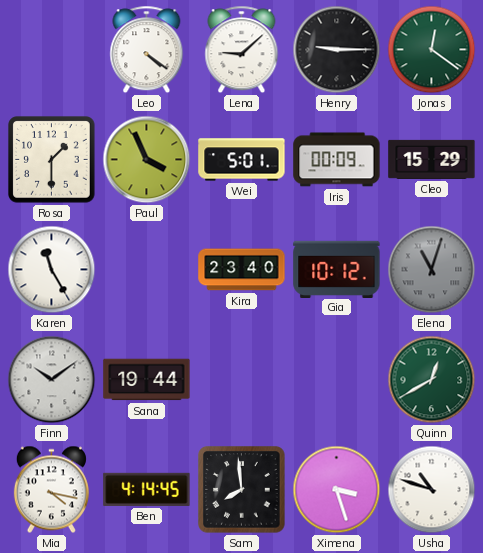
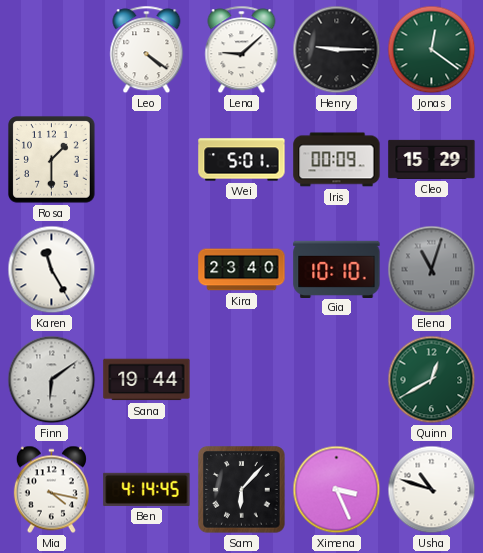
Paul: 3:56 -> none (147, 160)
Gia: 10:12 -> 10:10 (337, 269)
Finn: 10:09 -> 6:09 (52, 380)
Sam: 7:59 -> 6:07 (242, 490)
Ximena: 3:27 -> 3:26 (337, 490)
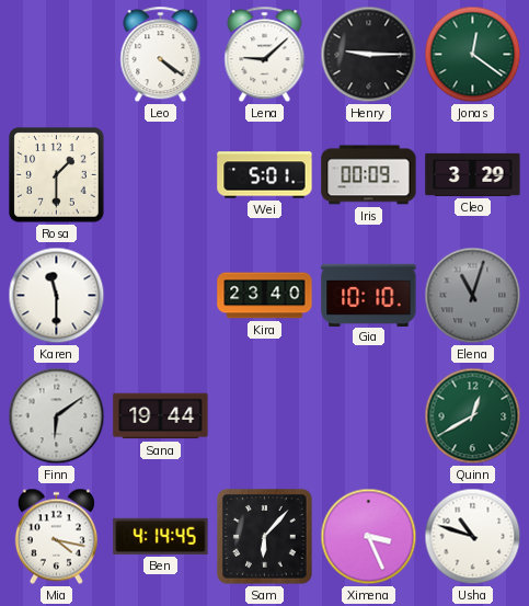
Cleo: 15:29 -> 3:29 (473, 174)
Karen: 11:25 -> 11:30 (57, 296)
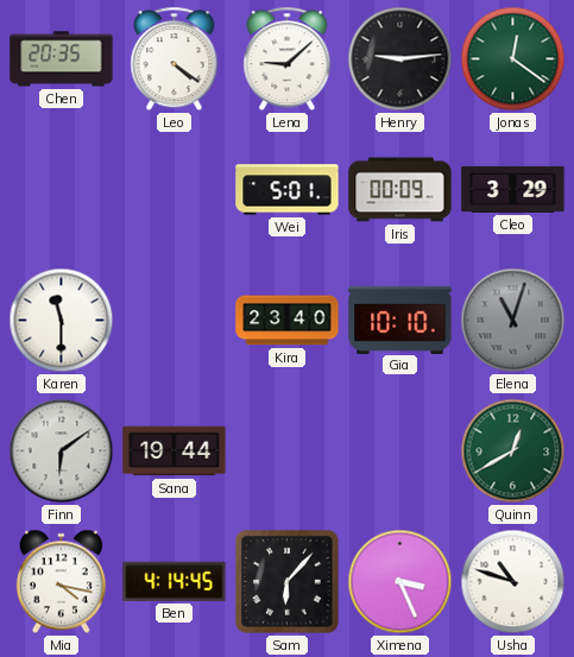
Chen: none -> 20:35 (62, 59)
Henry: 9:15 -> 9:14 (400, 59)
Rosa: 1:30 -> none (57, 175)
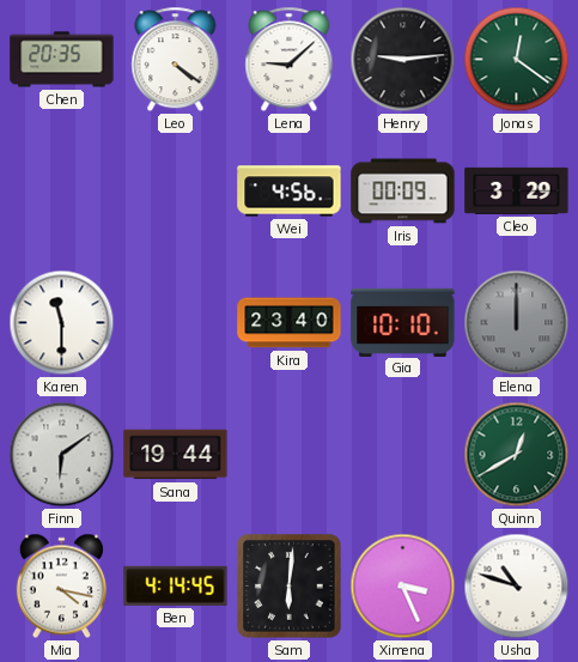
Wei: 5:01 -> 4:56 (290, 192)
Elena: 11:03 -> 12:00 (517, 323)
Sam: 6:07 -> 6:01 (290, 587)
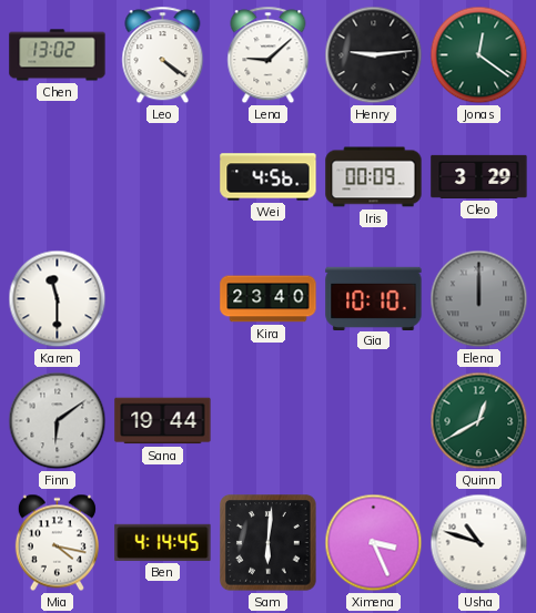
Chen: 20:35 -> 13:02 (58, 55)
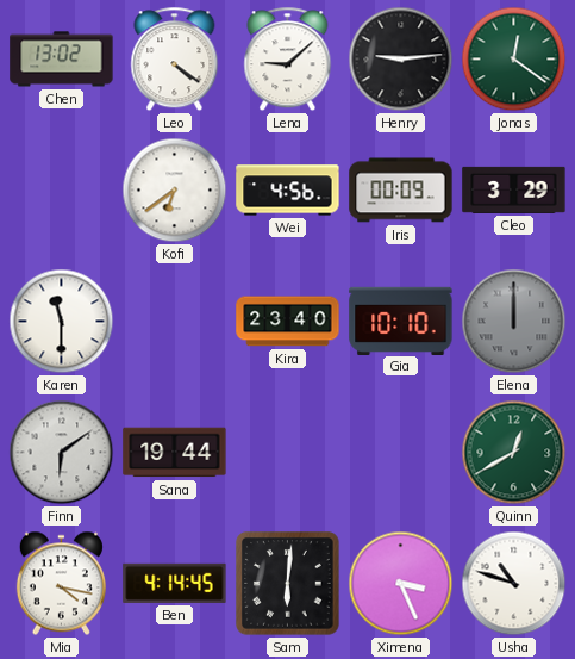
Kofi: none -> 6:39 (175, 191)
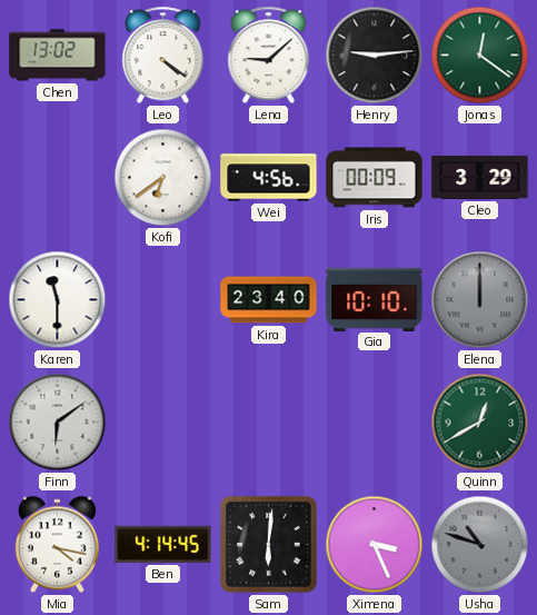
Sana: 19:44 -> none (175, 453)
Usha dial: white -> grey (480, 545)
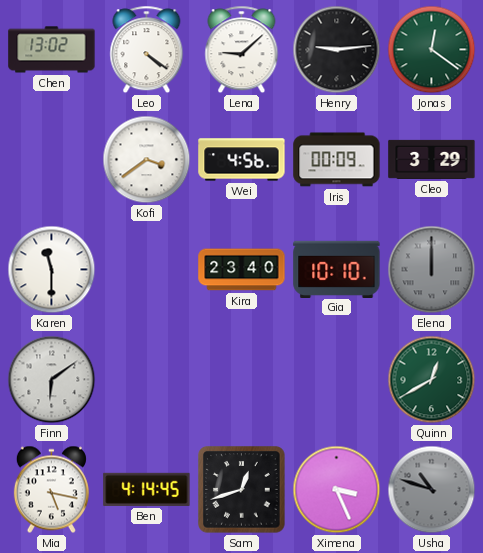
Kofi: 6:39 -> 3:39 (147, 160)
Mia: 4:17 -> 5:17 (51, 490)
Sam: 6:01 -> 12:42 (242, 490)
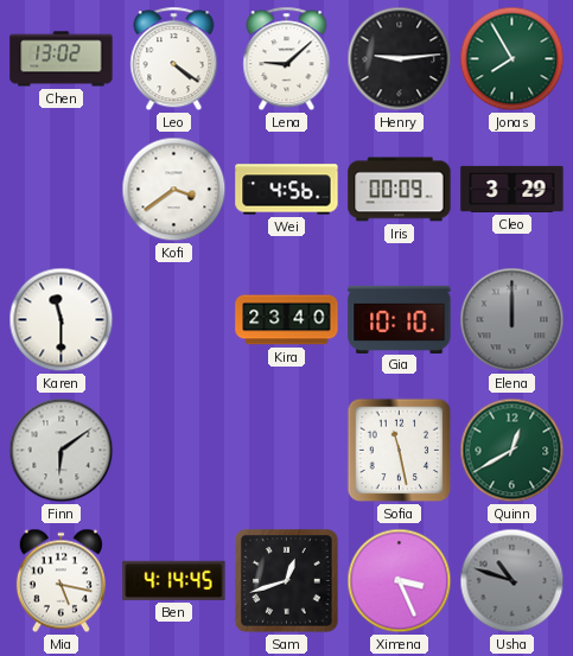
Jonas: 12:21 -> 7:55 (512, 59)
Sofia: none -> 11:28 (400, 451)
